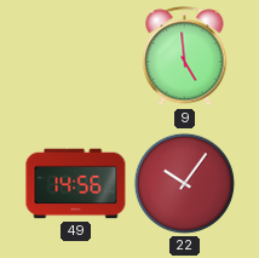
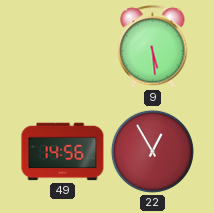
9: 4:59 -> 5:29 (153, 47)
22: 10:06 -> 12:55 (152, 151)
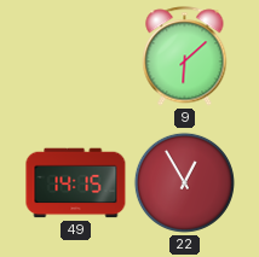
9: 5:29 -> 6:08 (185, 57)
49: 14:56 -> 14:15 (76, 183)
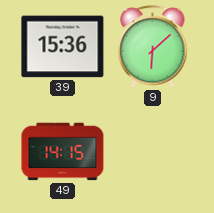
39: none -> 15:36 (63, 47)
22: 12:55 -> none (184, 182)
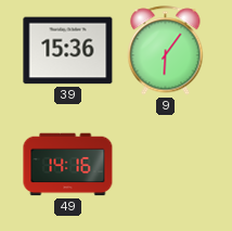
9: 6:08 -> 6:06 (166, 51)
49: 14:15 -> 14:16 (68, 165)
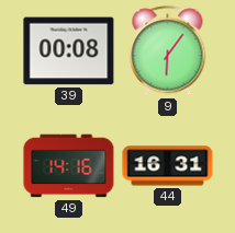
39: 15:36 -> 00:08 (69, 51)
44: none -> 16:31 (168, 166)
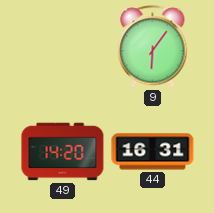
39: 00:08 -> none (69, 51)
49: 14:16 -> 14:20 (63, 152)
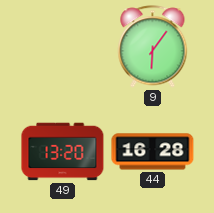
49: 14:20 -> 13:20 (63, 152)
44: 16:31 -> 16:28 (153, 152)
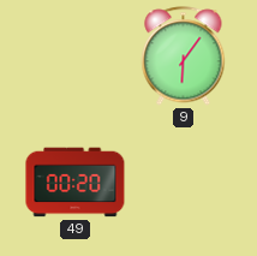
49: 13:20 -> 00:20 (76, 183)
44: 16:28 -> none (153, 152)
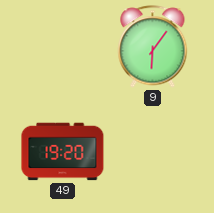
49: 00:20 -> 19:20 (63, 152)
